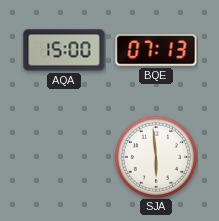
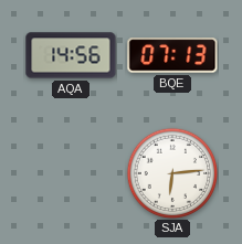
AQA: 15:00 -> 14:56 (71, 55)
SJA: 5:59 -> 6:14 (172, 173)
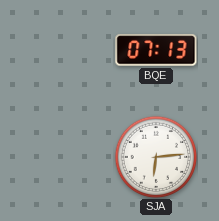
AQA: 14:56 -> none (71, 55)
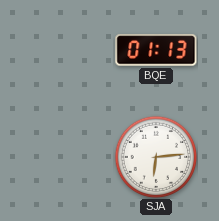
BQE: 07:13 -> 01:13 (156, 50)
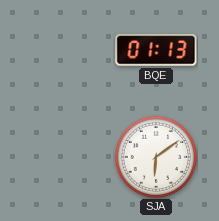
SJA: 6:14 -> 6:09 (156, 157)
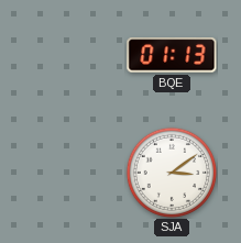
SJA: 6:09 -> 3:09 (172, 173)
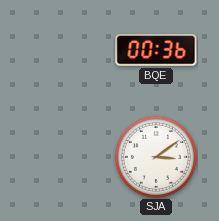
BQE: 01:13 -> 00:36 (156, 50)
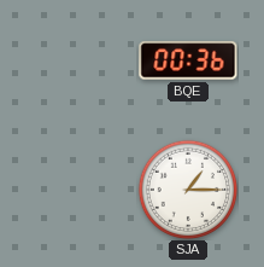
SJA: 3:09 -> 1:15 (188, 190)
